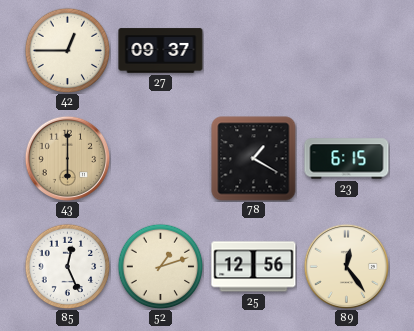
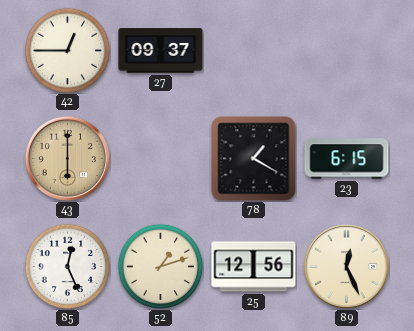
89: 12:24 -> 12:26 (346, 266)
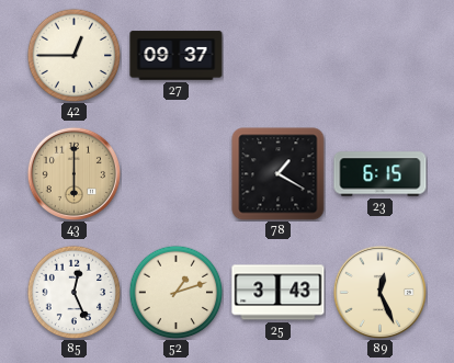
25: 12:56 -> 3:43 (279, 293)
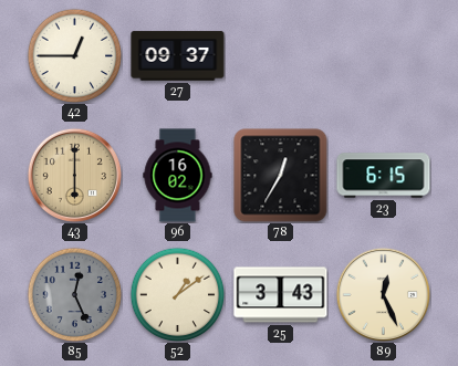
96: none -> 16:02 (178, 176)
78: 1:20 -> 12:35 (281, 176)
85 dial: white -> grey (74, 294)
52: 1:12 -> 1:09 (177, 294)
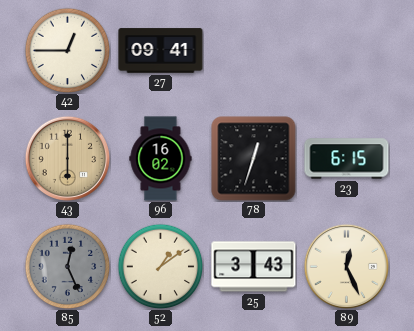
27: 09:37 -> 09:41 (161, 51)
78: 12:35 -> 12:33 (254, 159)
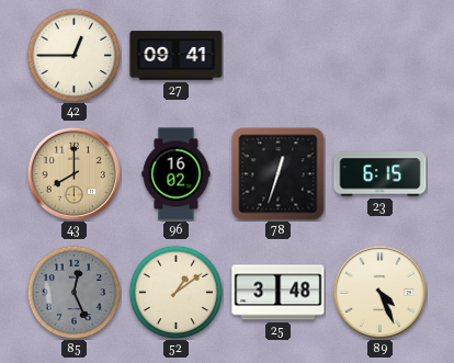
43: 6:00 -> 8:00 (73, 173)
25: 3:43 -> 3:48 (279, 293)
89: 12:26 -> 4:26 (379, 292)
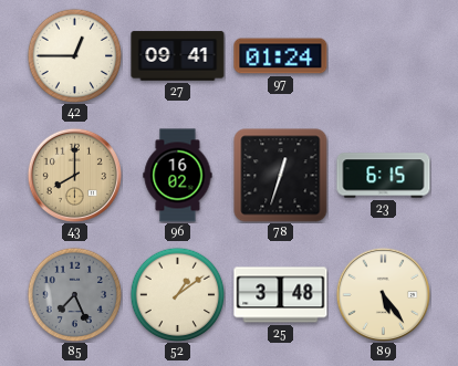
97: none -> 01:24 (281, 56)
85: 12:26 -> 7:26 (74, 294)
89: 4:26 -> 5:24 (383, 294)
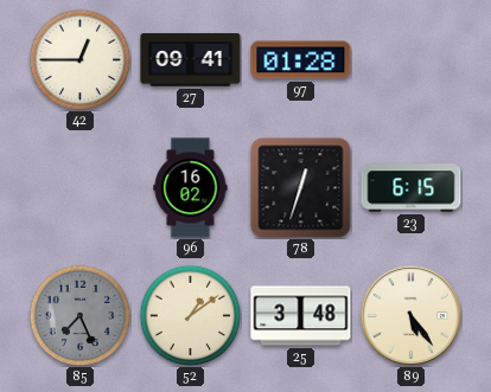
97: 01:24 -> 01:28 (301, 60)
43: 8:00 -> none (74, 175)
